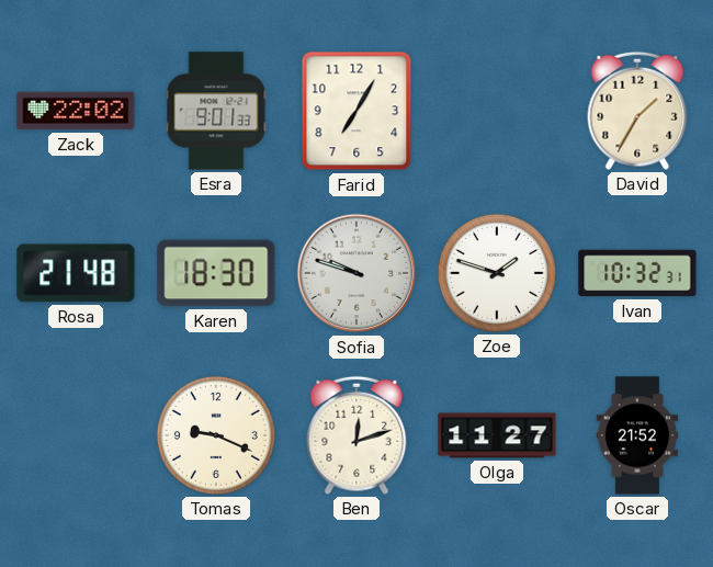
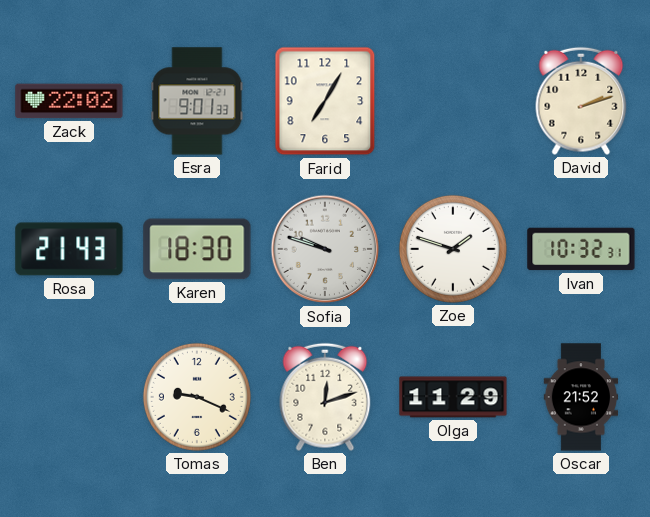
David: 1:35 -> 2:12 (581, 101)
Rosa: 21:48 -> 21:43 (69, 249)
Olga: 11:27 -> 11:29 (453, 397)
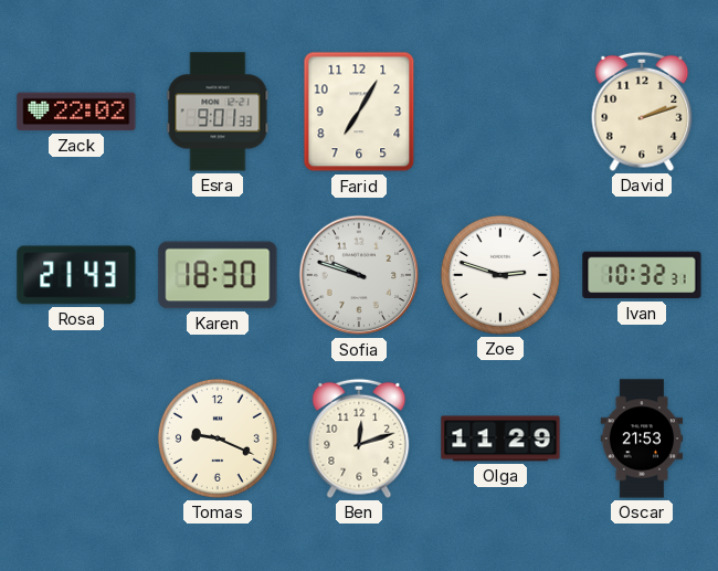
Zoe: 1:48 -> 2:48 (500, 275)
Oscar: 21:52 -> 21:53 (642, 438)
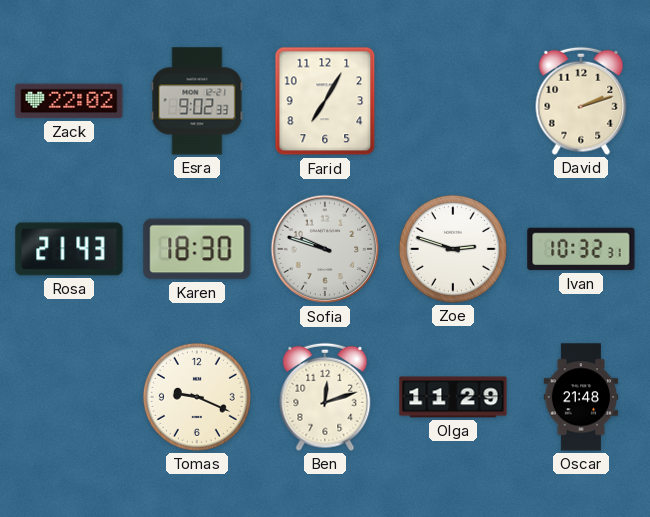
Esra: 9:01 -> 9:02 (197, 101)
Oscar: 21:53 -> 21:48 (581, 397)
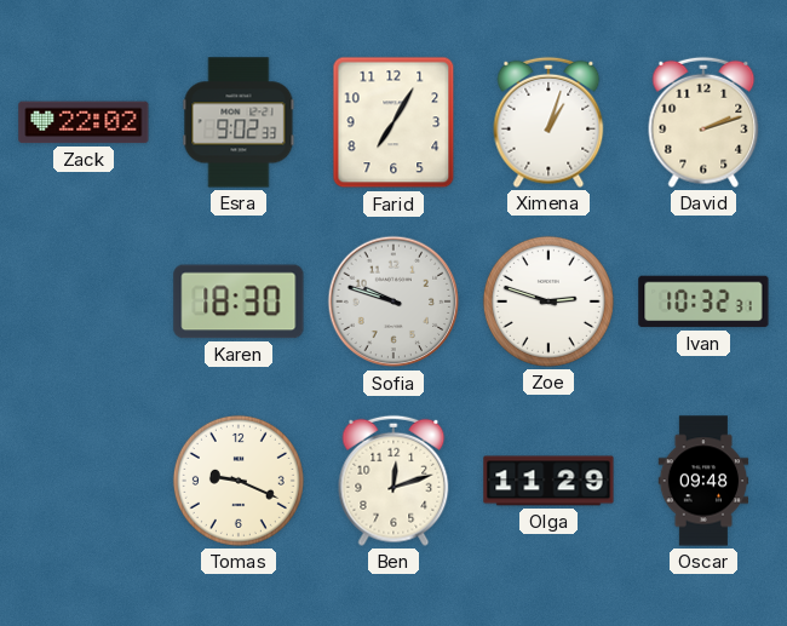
Ximena: none -> 1:03 (548, 122)
Rosa: 21:43 -> none (69, 249)
Oscar: 21:48 -> 09:48 (703, 481)
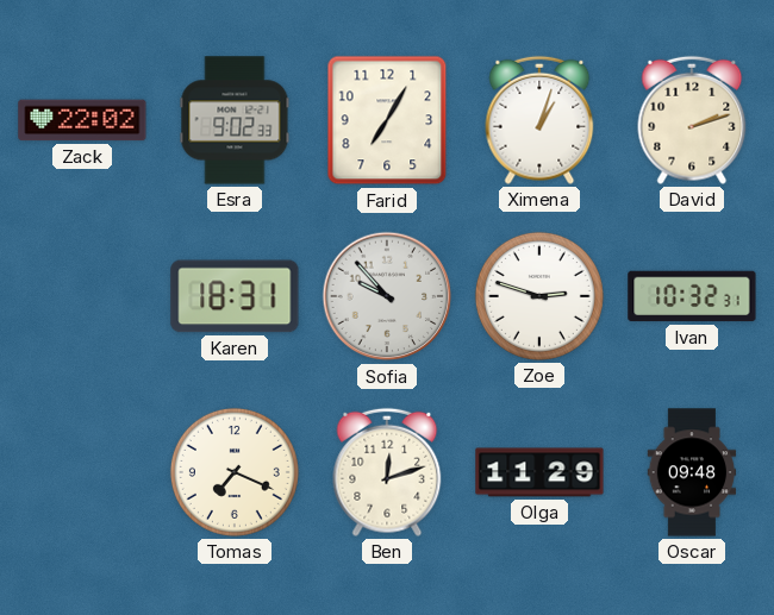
Karen: 18:30 -> 18:31 (235, 296)
Sofia: 9:48 -> 9:53 (387, 296)
Tomas: 9:19 -> 7:19 (235, 472)
